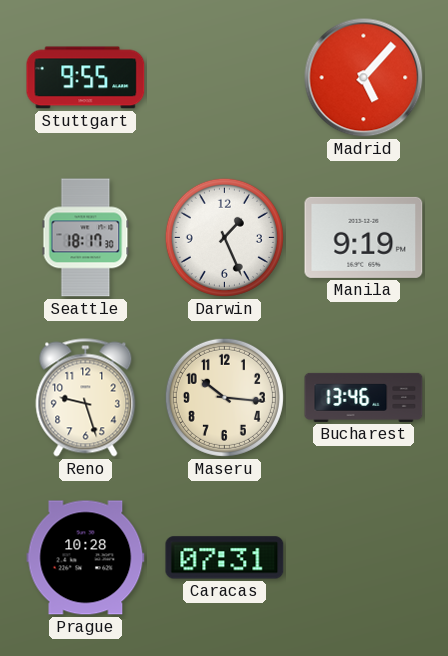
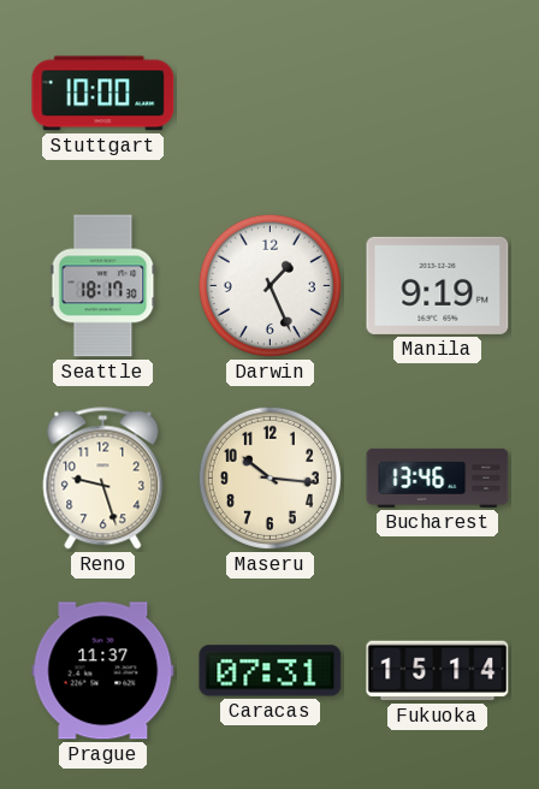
Stuttgart: 9:55 -> 10:00 (103, 94)
Madrid: 5:07 -> none (364, 78)
Prague: 10:28 -> 11:37 (103, 671)
Fukuoka: none -> 15:14 (438, 671)
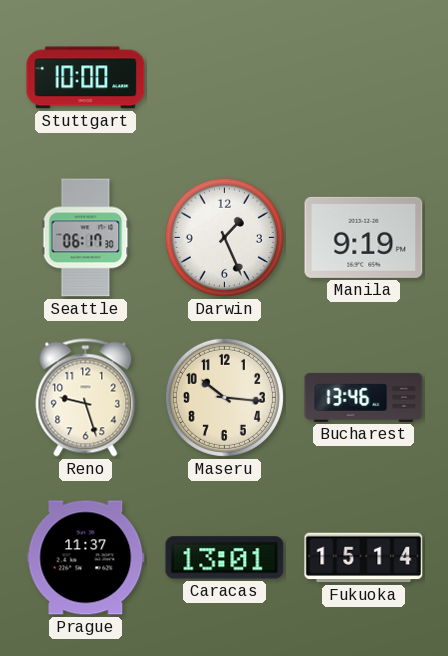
Seattle: 18:17 -> 06:17 (86, 238)
Caracas: 07:31 -> 13:01 (225, 558)
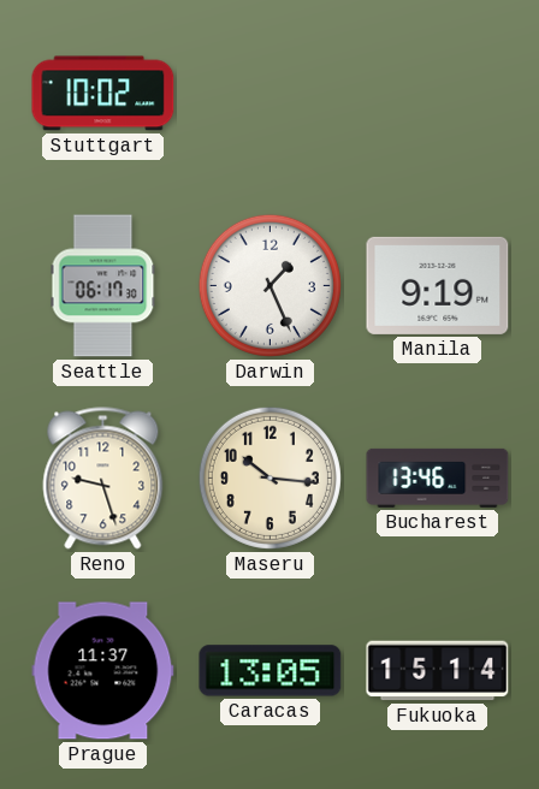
Stuttgart: 10:00 -> 10:02 (103, 94)
Caracas: 13:01 -> 13:05 (271, 671)
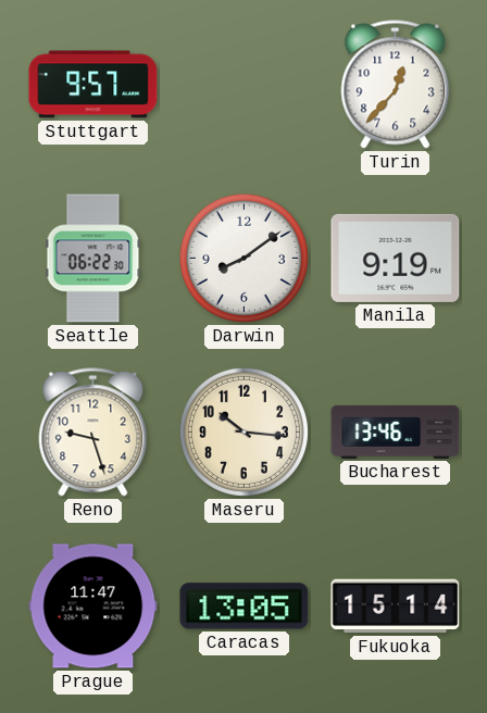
Stuttgart: 10:02 -> 9:57 (93, 85)
Turin: none -> 12:37 (396, 85)
Seattle: 06:17 -> 06:22 (93, 259)
Darwin: 1:26 -> 8:09 (243, 258)
Prague: 11:37 -> 11:47 (93, 606)
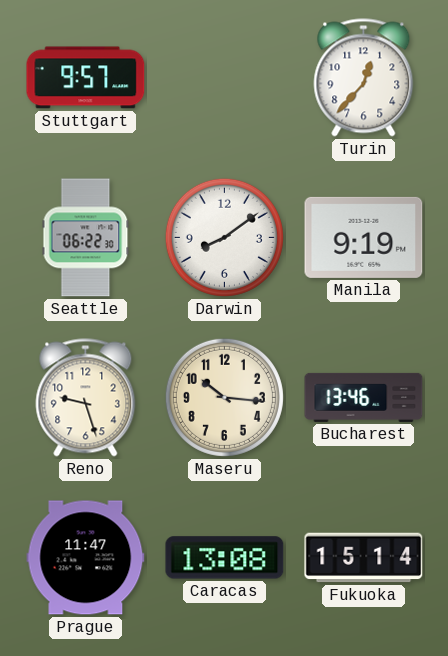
Caracas: 13:05 -> 13:08 (225, 558)
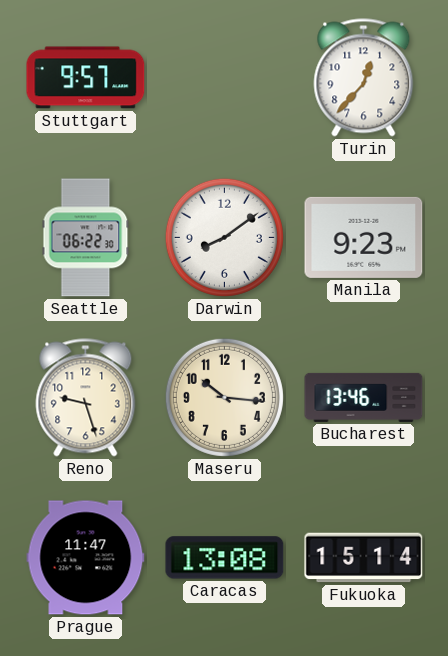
Manila: 9:19 -> 9:23 (364, 237)
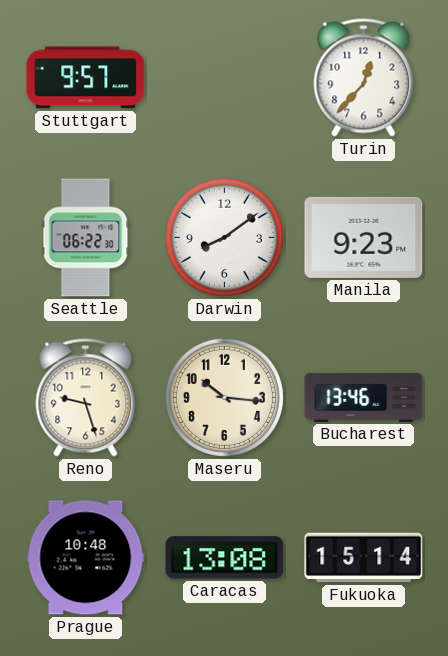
Prague: 11:47 -> 10:48 (86, 558)
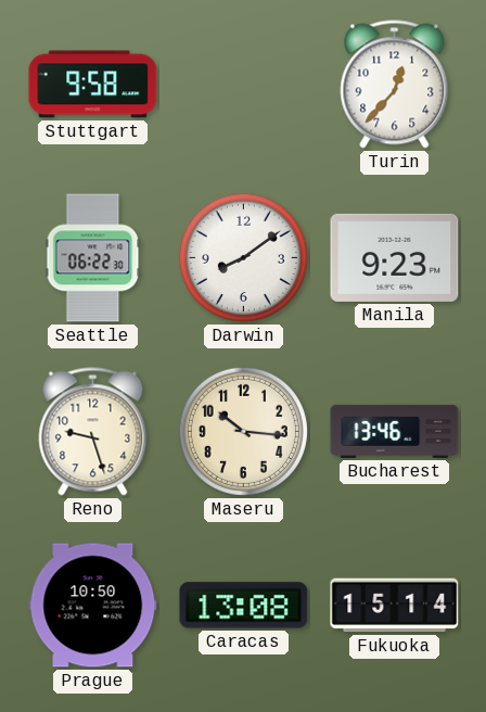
Stuttgart: 9:57 -> 9:58 (93, 85)
Prague: 10:48 -> 10:50 (93, 606)
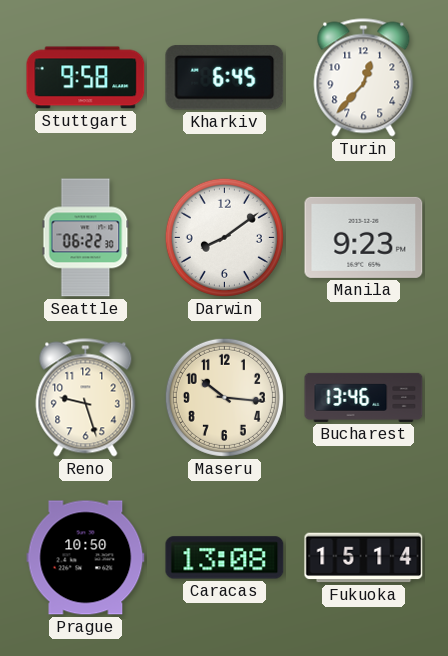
Kharkiv: none -> 6:45 (225, 78)
